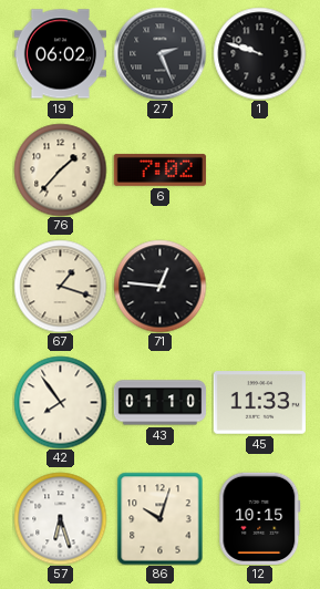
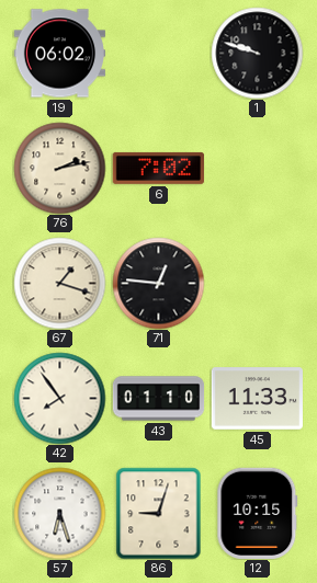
27: 2:26 -> none (159, 53)
76: 1:37 -> 2:13 (59, 168)
86: 10:03 -> 9:03 (159, 513)
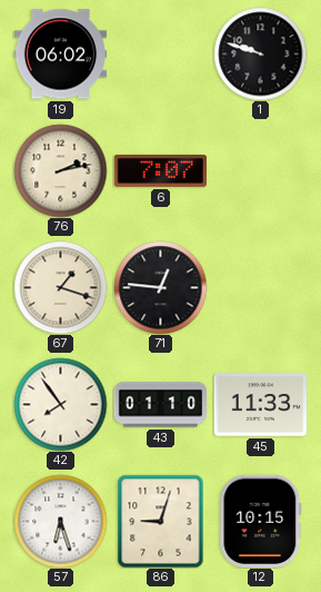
6: 7:02 -> 7:07 (160, 170)
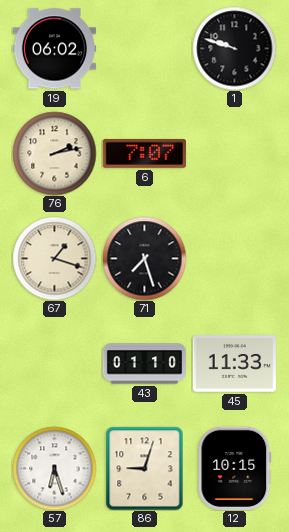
71: 12:46 -> 7:27 (144, 258)
42: 7:54 -> none (60, 404)
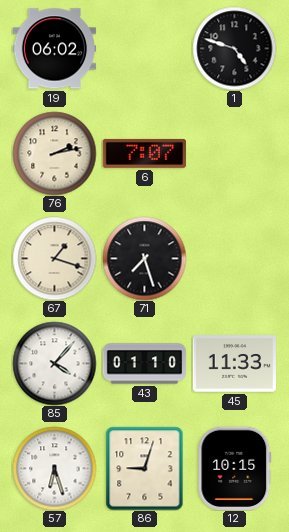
1: 9:48 -> 4:48 (234, 48)
85: none -> 4:07 (54, 363)
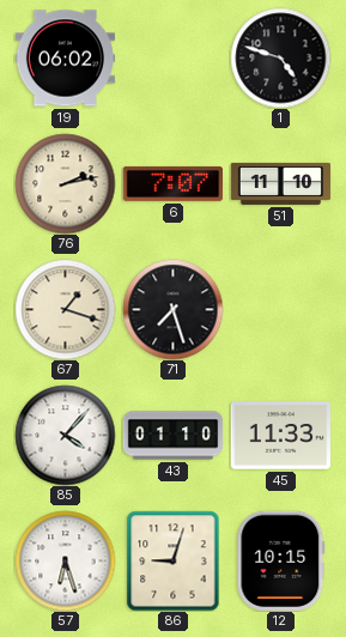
51: none -> 11:10 (280, 183)
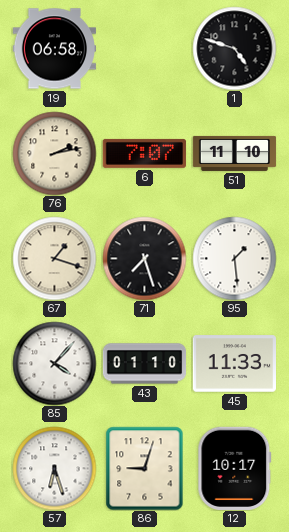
19: 06:02 -> 06:58 (54, 49)
95: none -> 1:29 (234, 258)
12: 10:15 -> 10:17 (235, 468)
